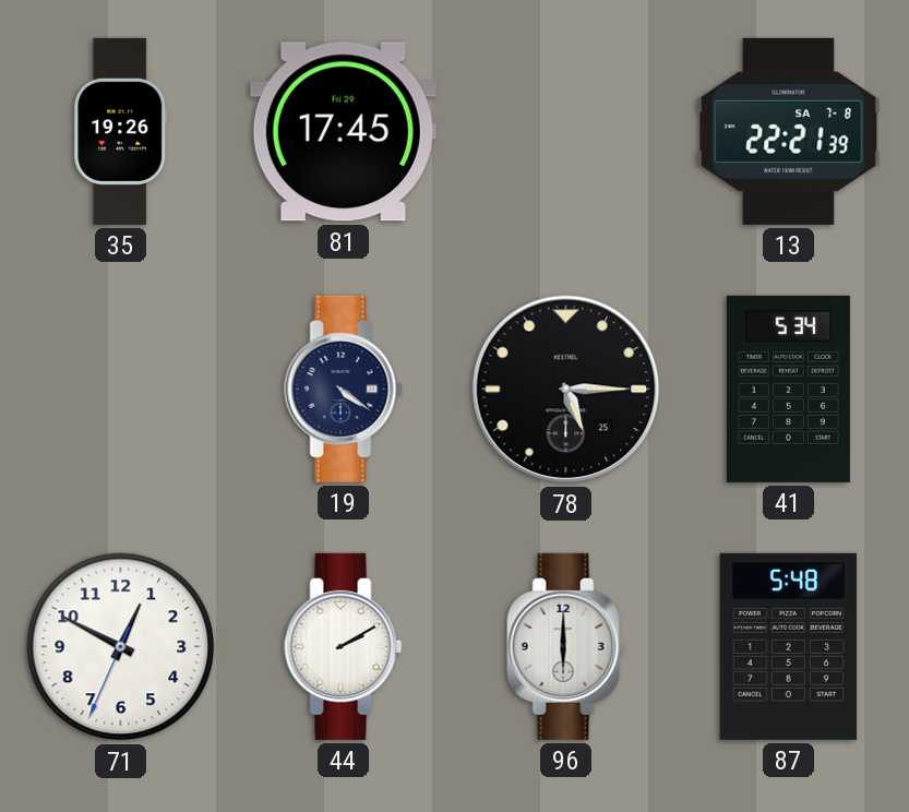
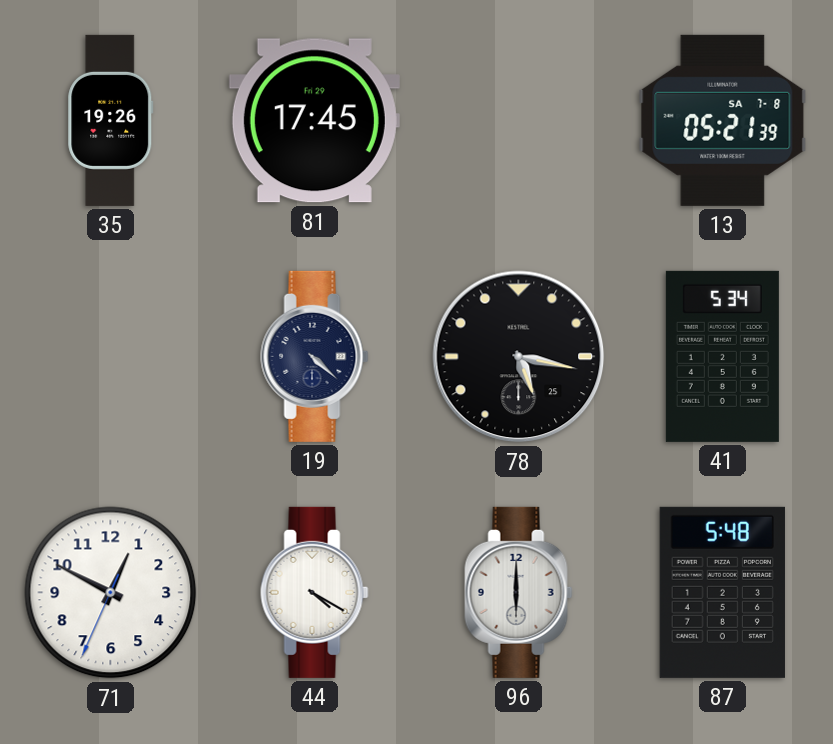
13: 22:21 -> 05:21 (723, 120)
19: 4:21 -> 4:22 (315, 356)
78: 5:15 -> 5:17 (519, 357)
44: 2:10 -> 4:20 (315, 592)
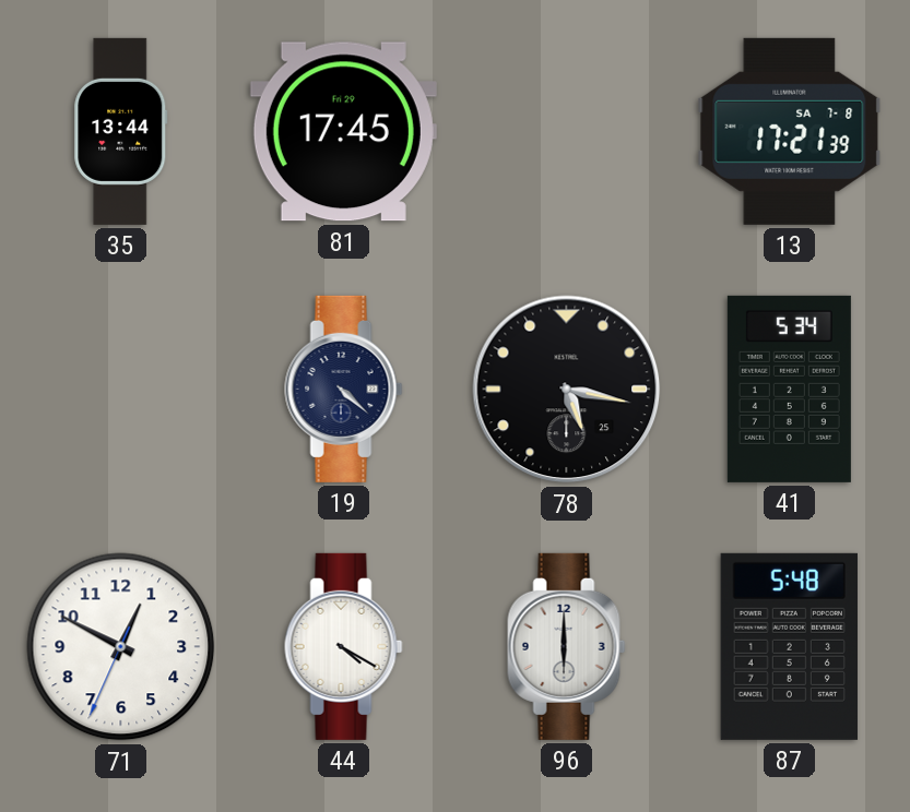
35: 19:26 -> 13:44 (121, 131)
13: 05:21 -> 17:21 (790, 131)
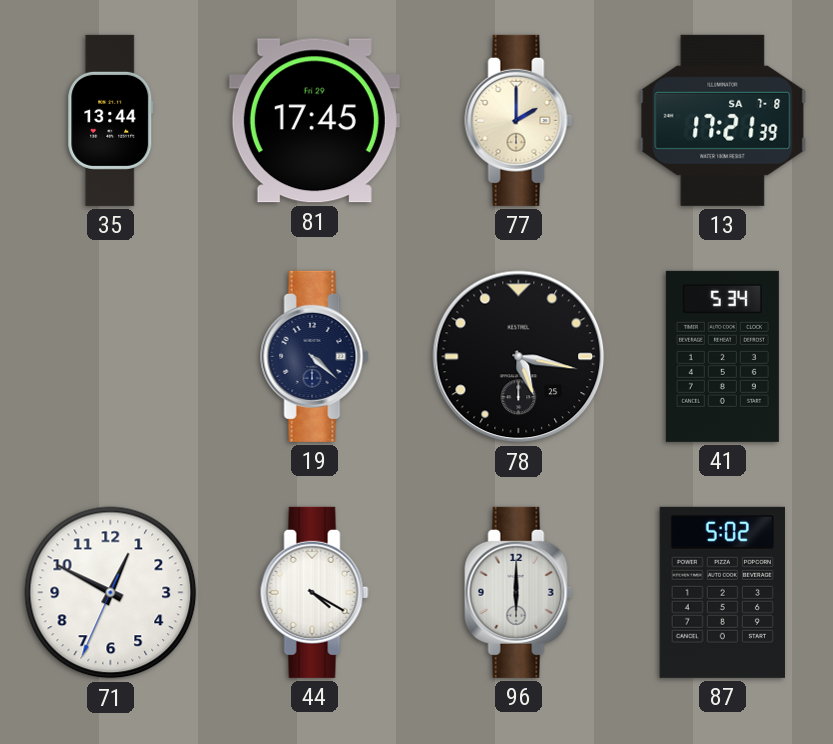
77: none -> 2:00 (519, 120)
87: 5:48 -> 5:02 (722, 592)
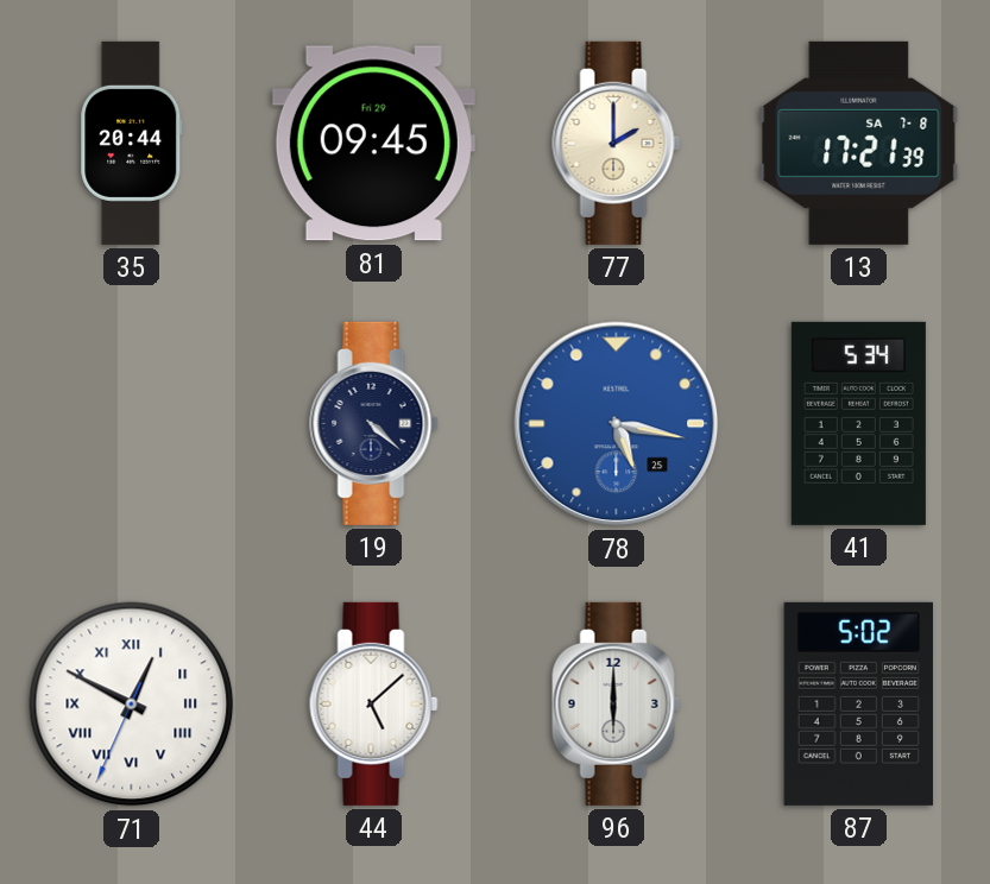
35: 13:44 -> 20:44 (132, 143)
81: 17:45 -> 09:45 (373, 144)
78 dial: black -> blue (617, 424)
71 numerals: Arabic -> Roman (132, 705)
44: 4:20 -> 5:08 (374, 703)
